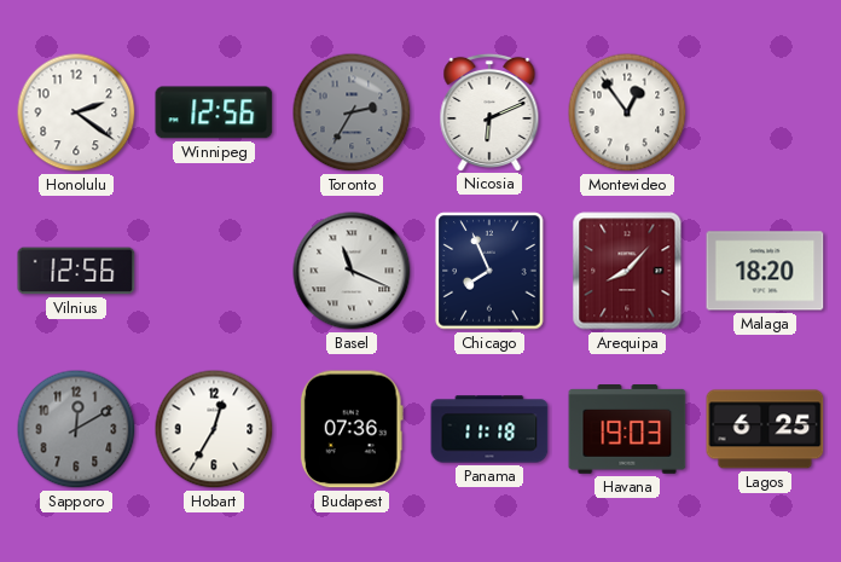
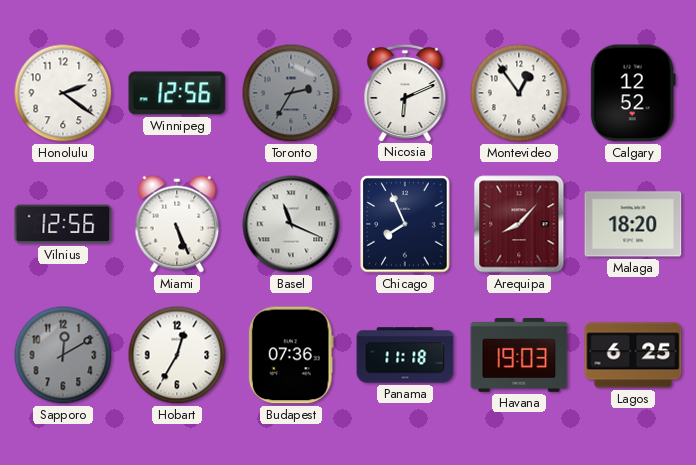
Calgary: none -> 12:52 (633, 93)
Miami: none -> 5:26 (177, 224)
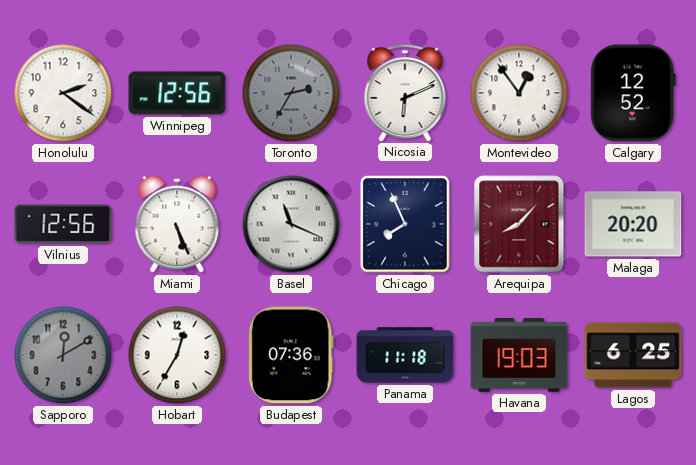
Malaga: 18:20 -> 20:20 (633, 224)
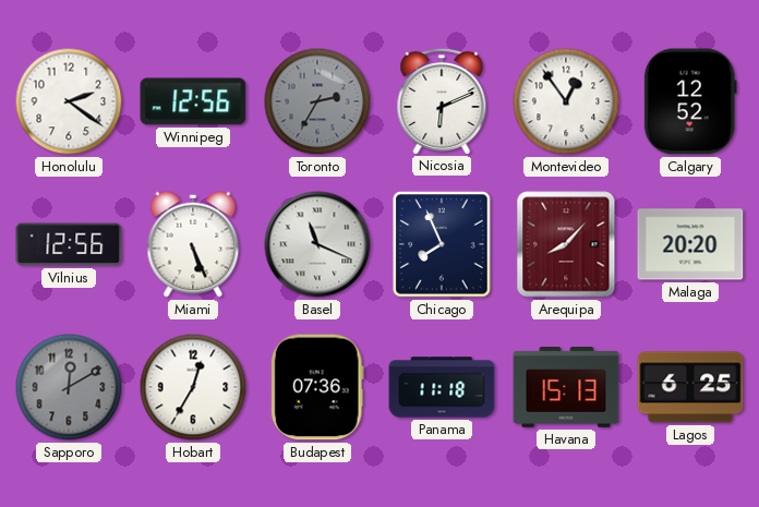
Havana: 19:03 -> 15:13 (566, 388)
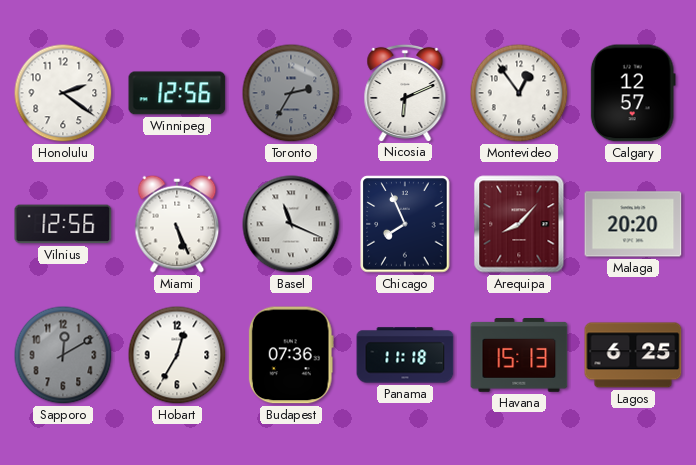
Calgary: 12:52 -> 12:57 (633, 93)
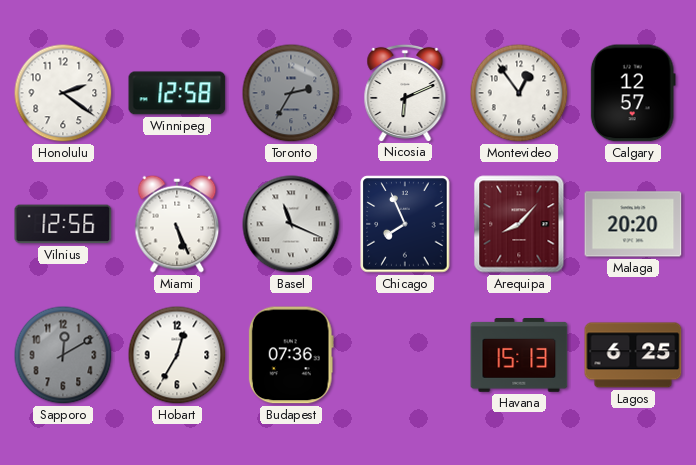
Winnipeg: 12:56 -> 12:58 (177, 93)
Panama: 11:18 -> none (405, 355)
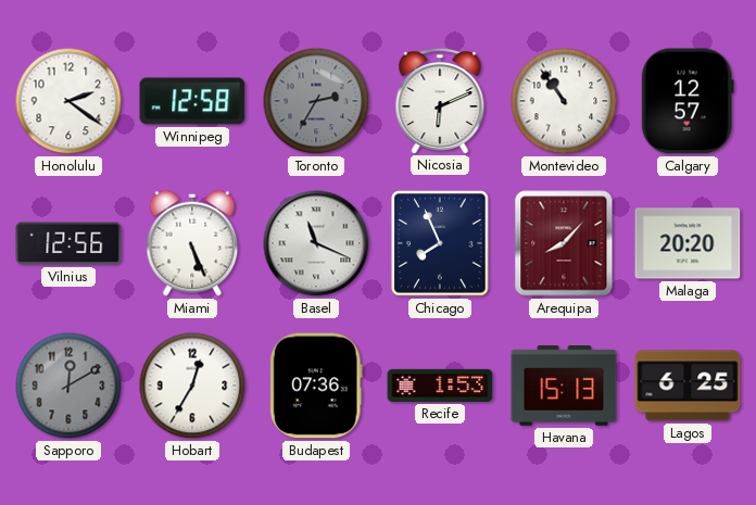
Montevideo: 12:54 -> 10:54 (564, 101)
Recife: none -> 1:53 (440, 386)
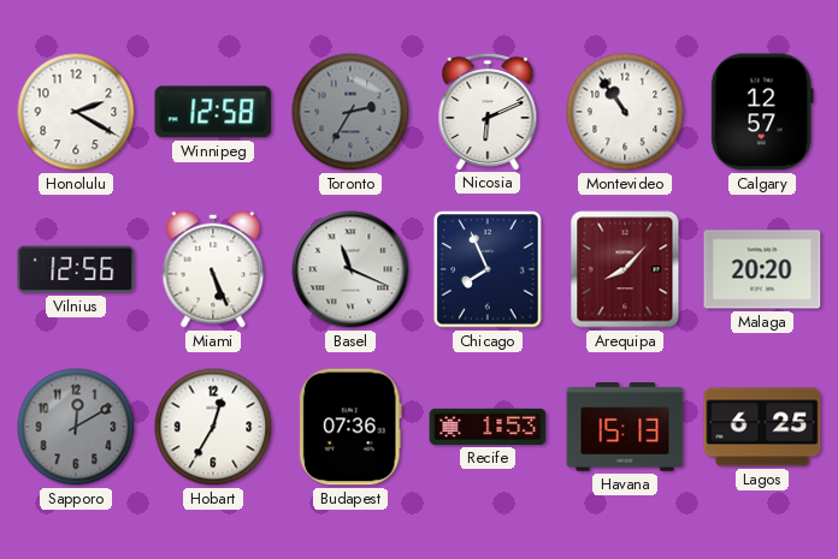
Honolulu: 2:21 -> 2:20 (76, 112)
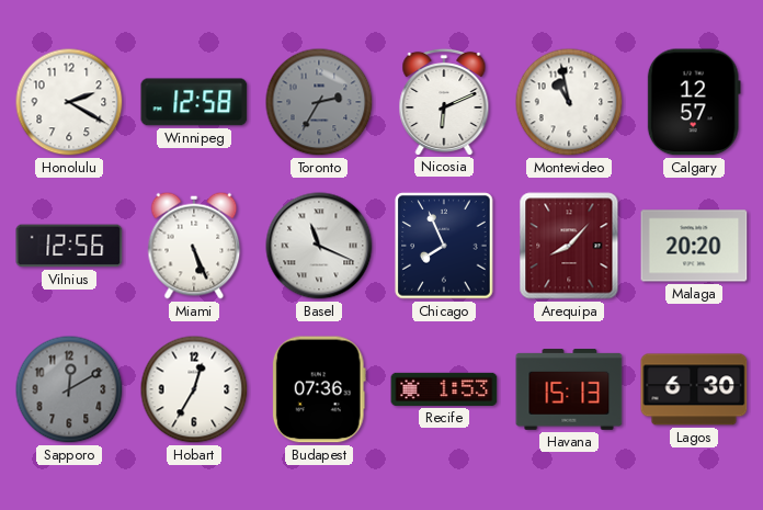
Montevideo: 10:54 -> 10:58 (569, 102)
Lagos: 6:25 -> 6:30 (694, 389)
